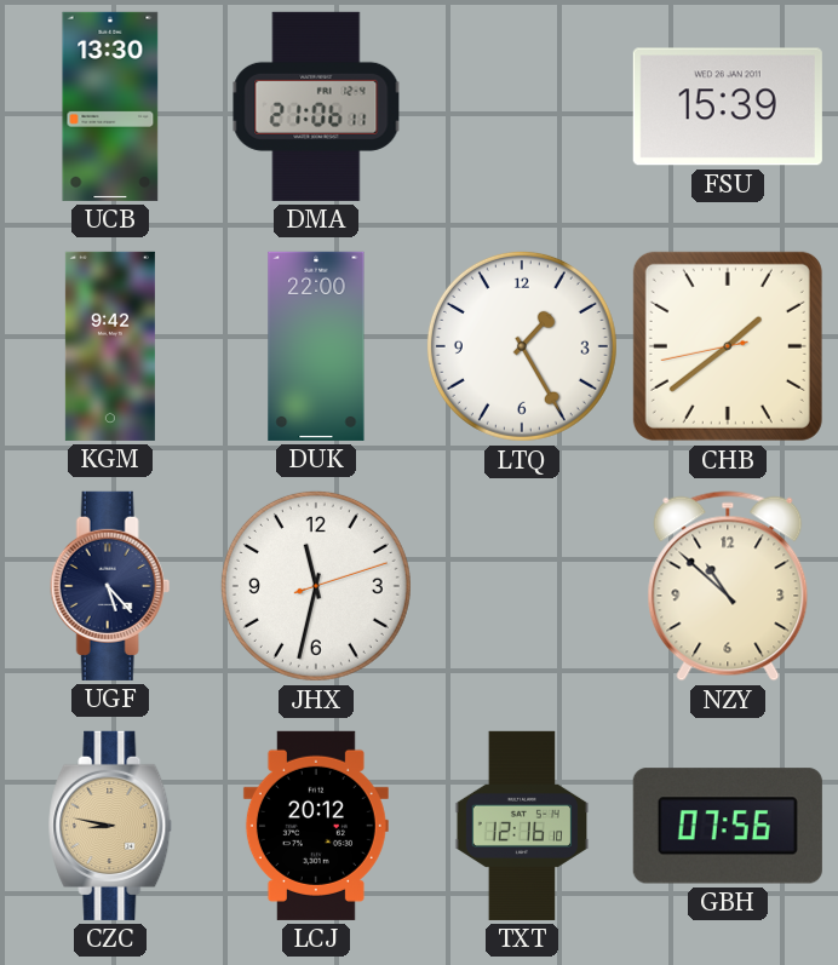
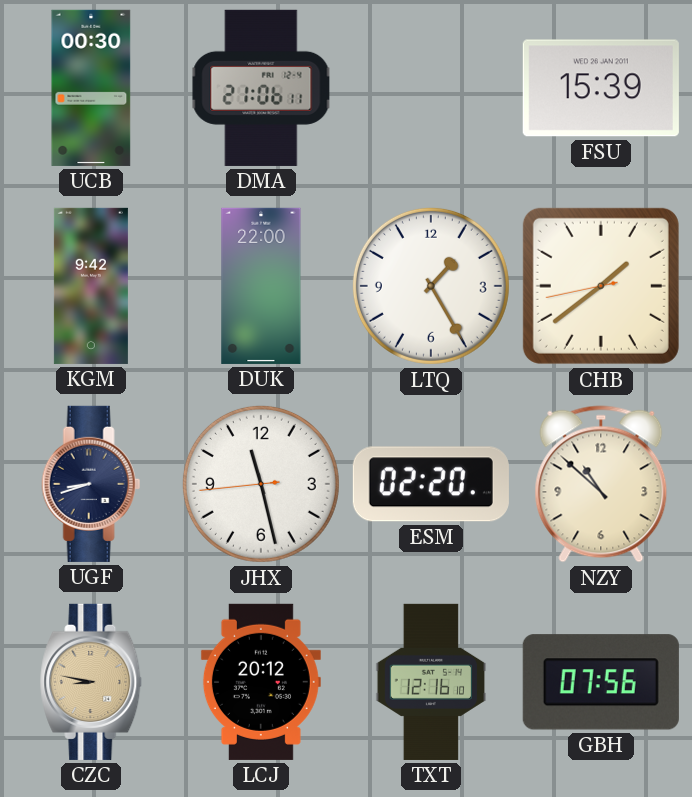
UCB: 13:30 -> 00:30 (91, 88)
UGF: 5:23 -> 8:42 (91, 484)
JHX: 11:32 -> 11:27 (261, 484)
ESM: none -> 02:20 (431, 484)
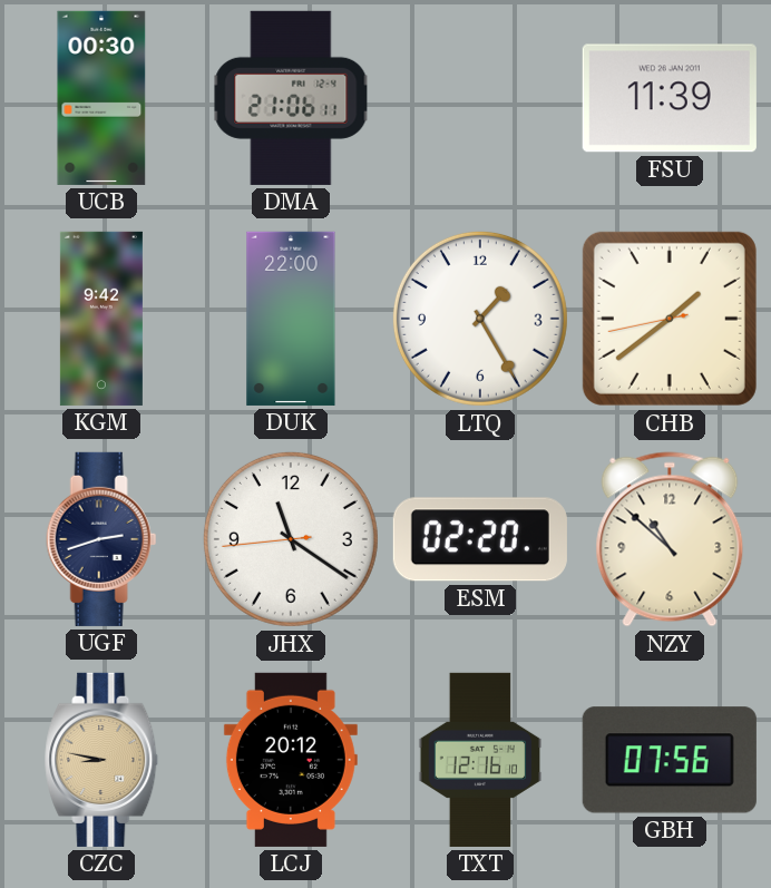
FSU: 15:39 -> 11:39 (670, 98)
UGF: 8:42 -> 2:42 (101, 539)
JHX: 11:27 -> 11:20 (291, 539)
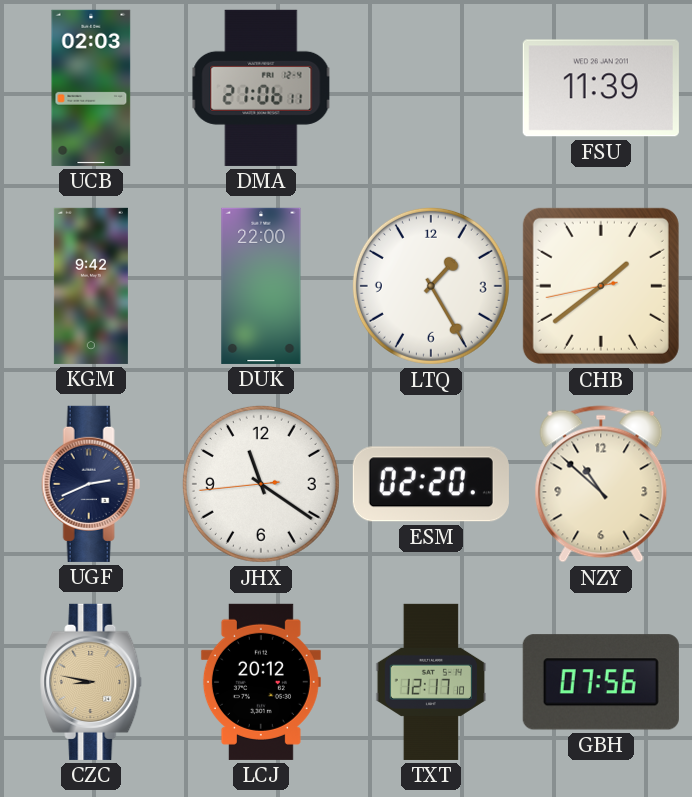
UCB: 00:30 -> 02:03 (91, 88)
UGF: 2:42 -> 2:41 (91, 484)
TXT: 12:16 -> 12:17 (431, 682)
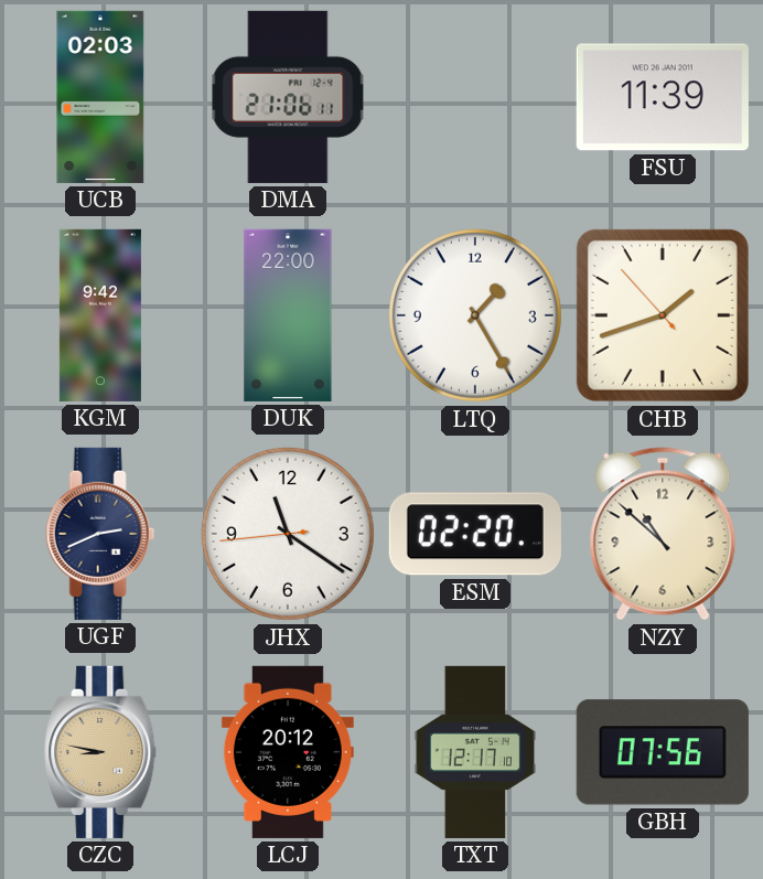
CHB: 1:38 -> 1:41 (663, 315)
